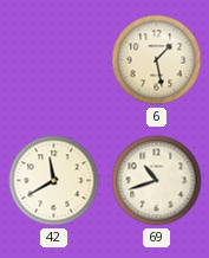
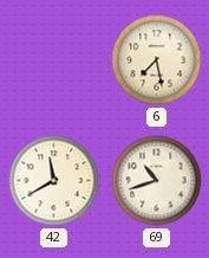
6: 1:28 -> 7:28 (157, 60)
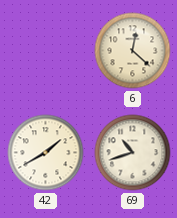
6: 7:28 -> 12:22 (133, 51)
42: 11:40 -> 1:40 (46, 153)
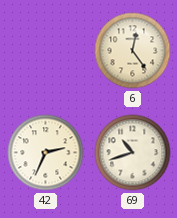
6: 12:22 -> 12:24 (133, 51)
42: 1:40 -> 2:34 (46, 153)
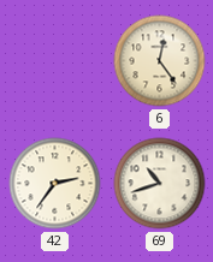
42: 2:34 -> 2:36 (55, 184)
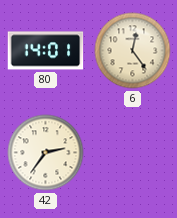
80: none -> 14:01 (46, 51)
69: 10:42 -> none (160, 184)
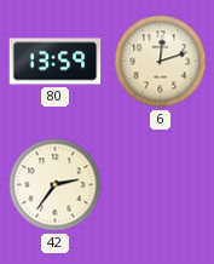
80: 14:01 -> 13:59 (56, 62)
6: 12:24 -> 12:12 (161, 62)
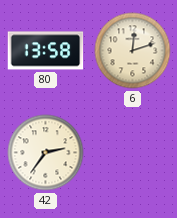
80: 13:59 -> 13:58 (46, 51)
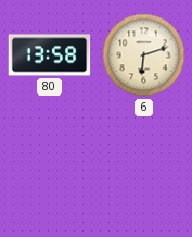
6: 12:12 -> 6:12 (144, 55)
42: 2:36 -> none (46, 153)
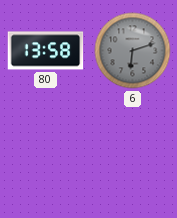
6 dial: cream -> grey (133, 51)
